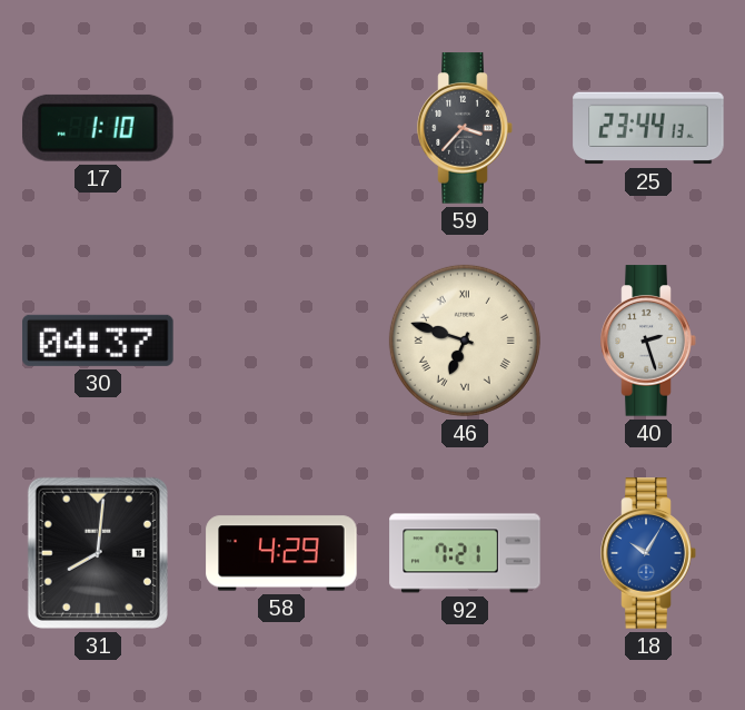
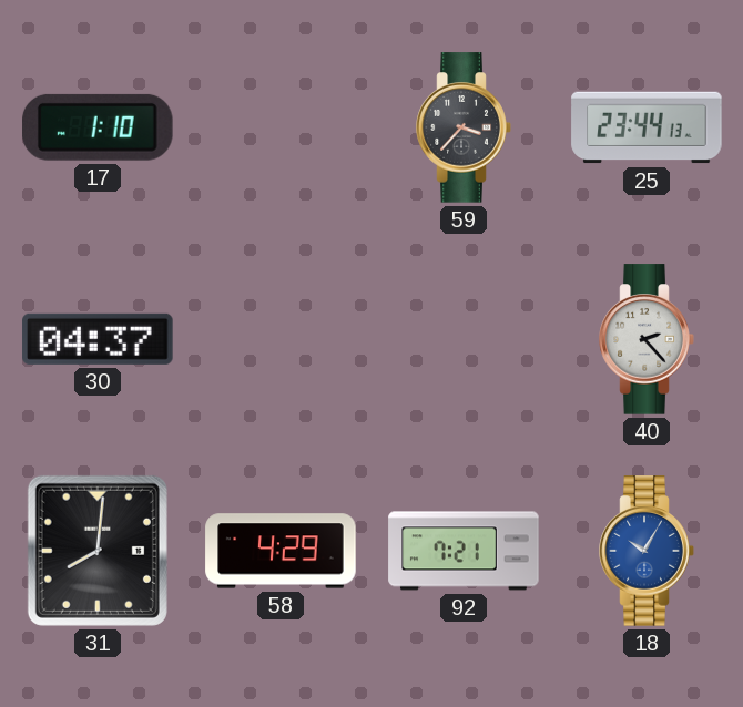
46: 6:48 -> none (465, 341)
40: 2:27 -> 2:23 (647, 339)
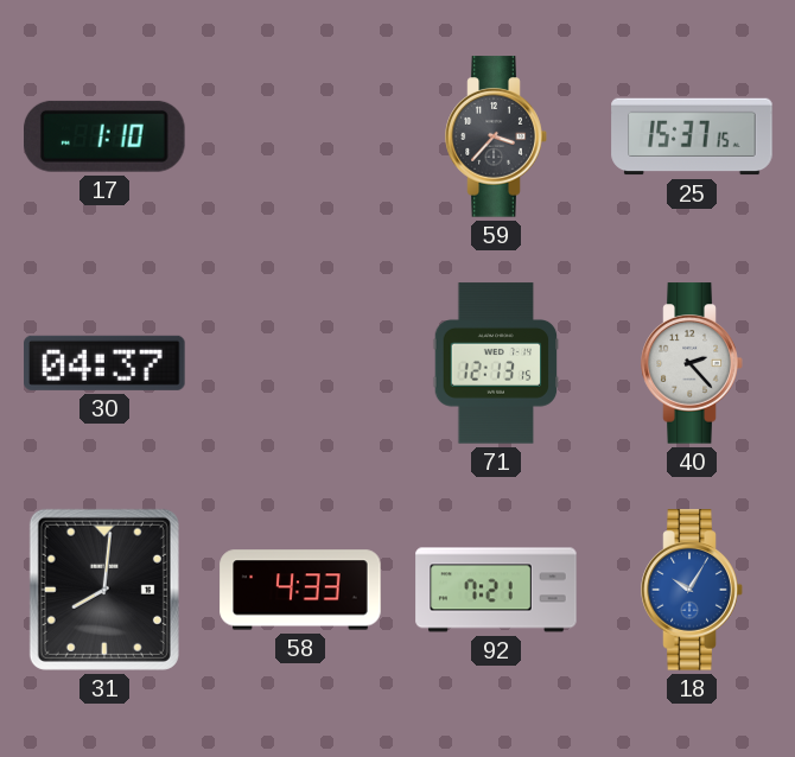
25: 23:44 -> 15:37 (692, 136)
71: none -> 12:13 (496, 363)
58: 4:29 -> 4:33 (300, 590)
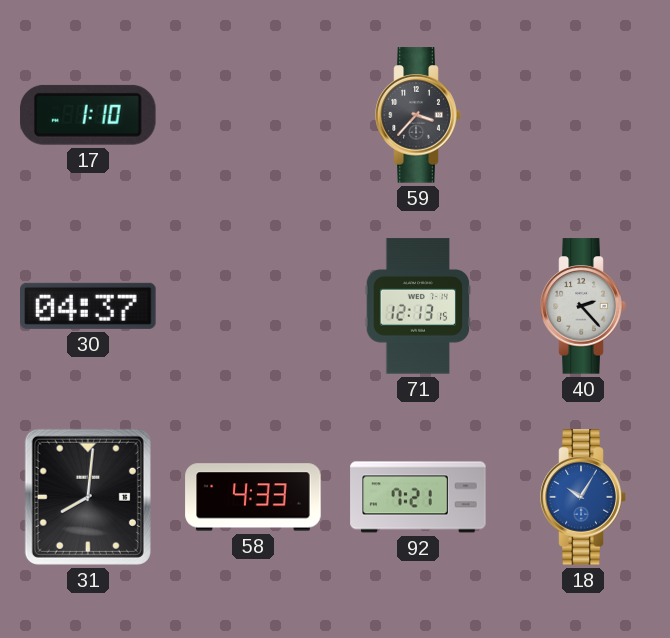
25: 15:37 -> none (692, 136)
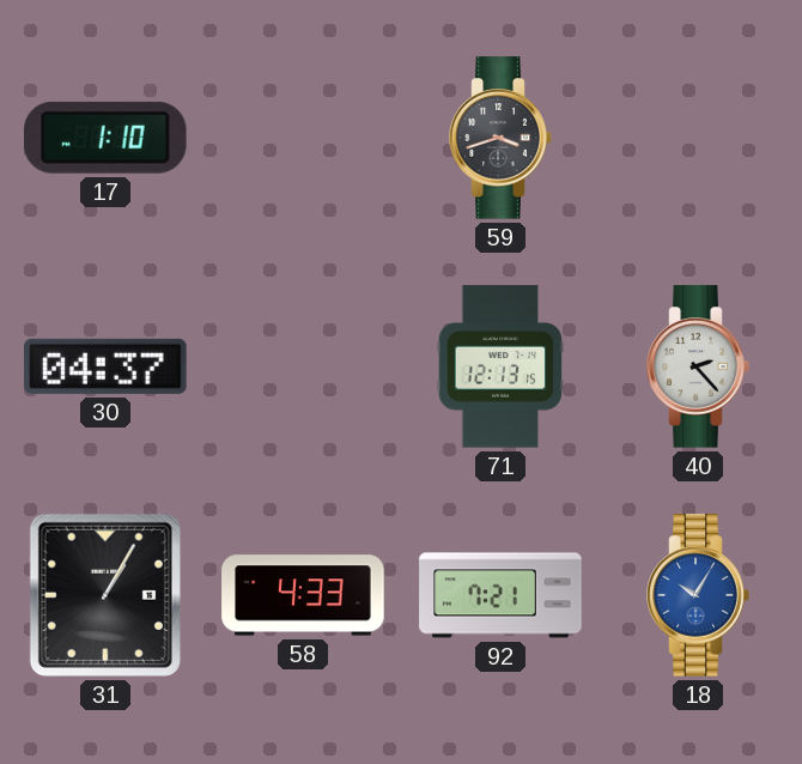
59: 3:37 -> 3:42 (500, 138)
31: 8:01 -> 1:05 (105, 595)
